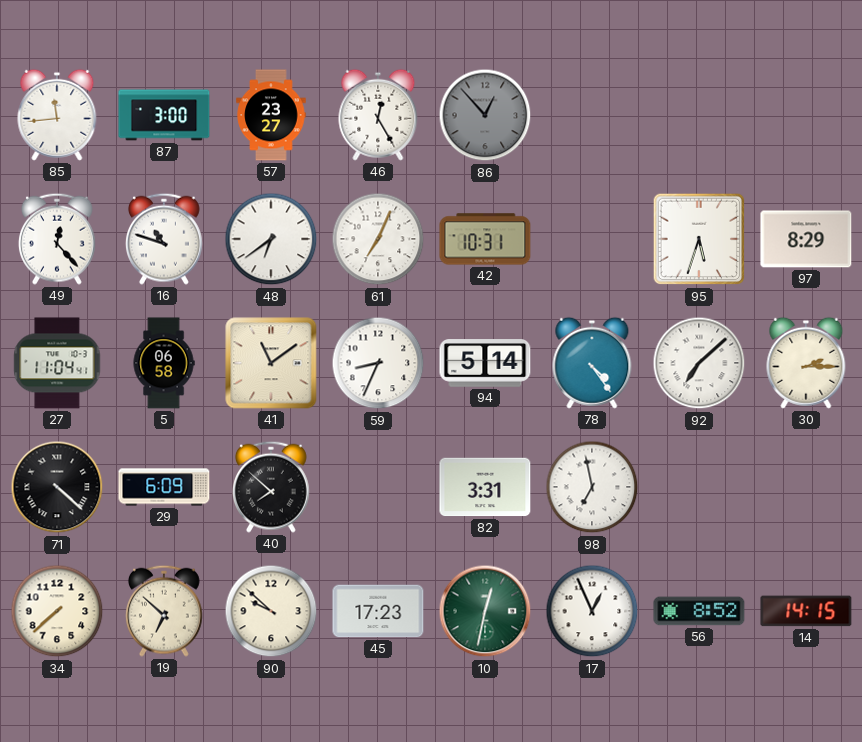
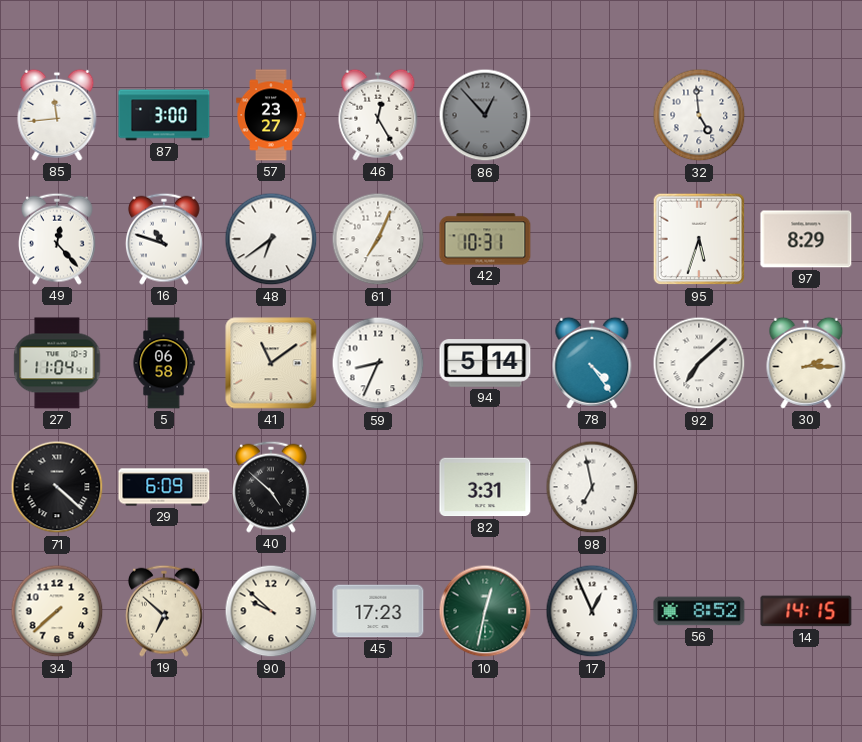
32: none -> 4:59 (699, 115)
40: 7:52 -> 4:52 (271, 487)
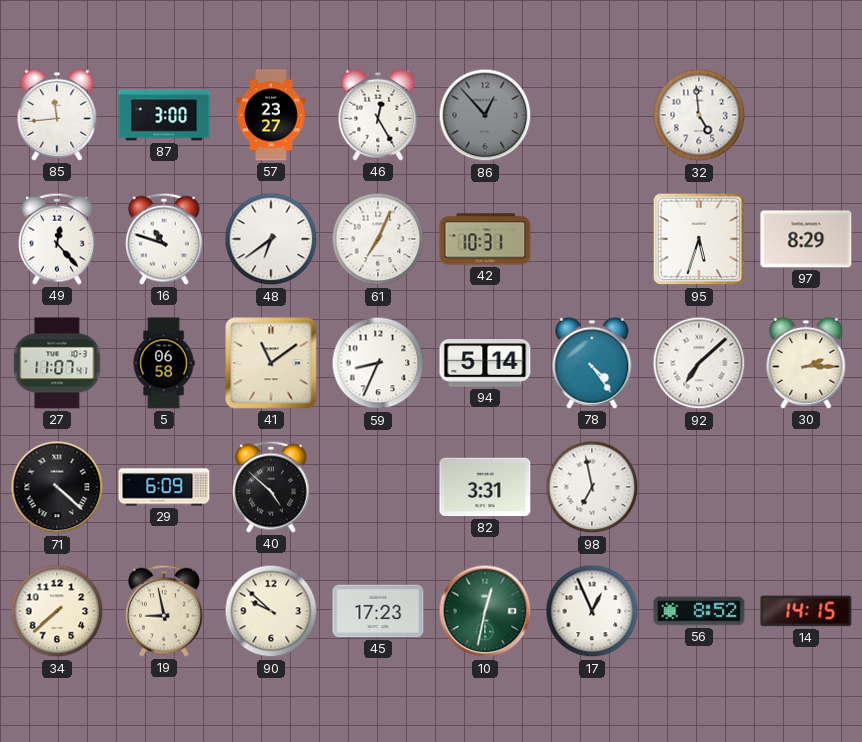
27: 11:04 -> 11:07 (57, 363)
19: 6:52 -> 8:58 (164, 611)
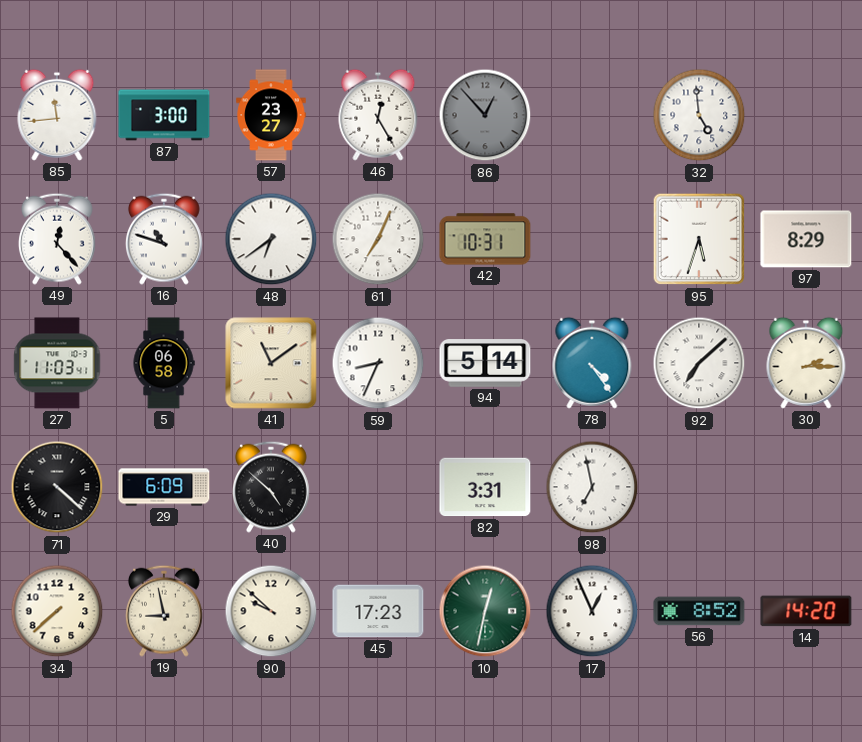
27: 11:07 -> 11:03 (57, 363)
14: 14:15 -> 14:20 (806, 611)
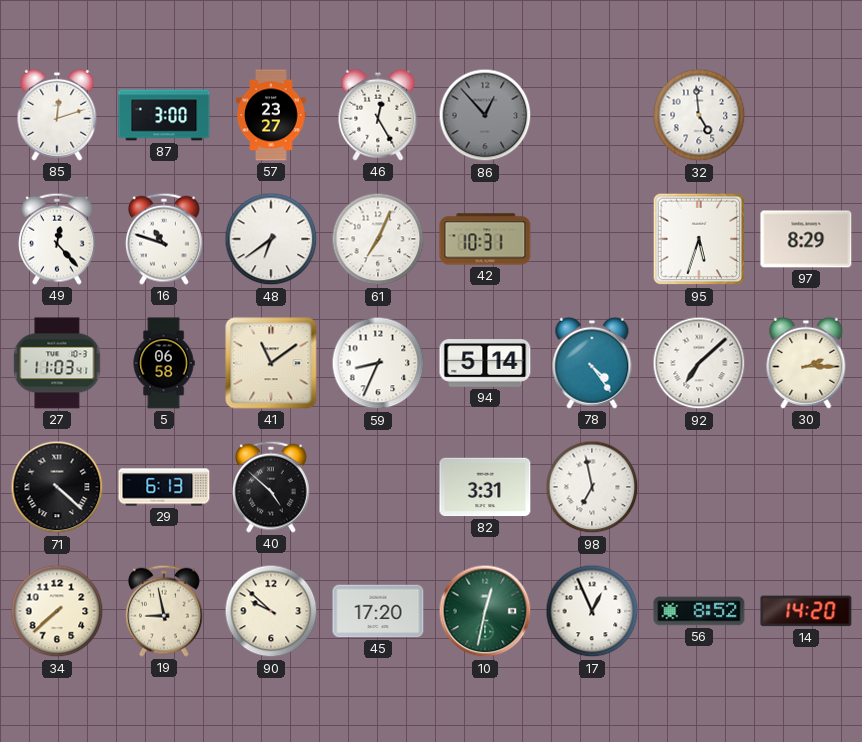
85: 11:44 -> 12:12 (57, 115)
29: 6:09 -> 6:13 (164, 487)
45: 17:23 -> 17:20 (378, 611)
